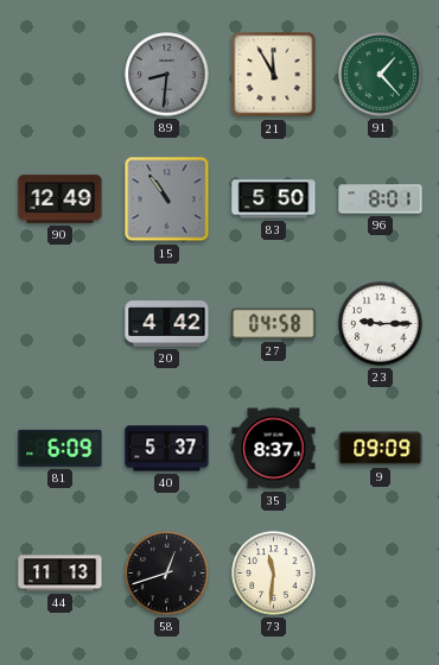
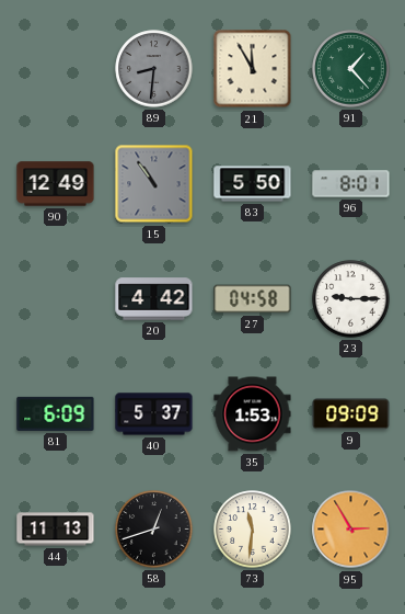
35: 8:37 -> 1:53 (253, 414)
95: none -> 2:55 (351, 530)
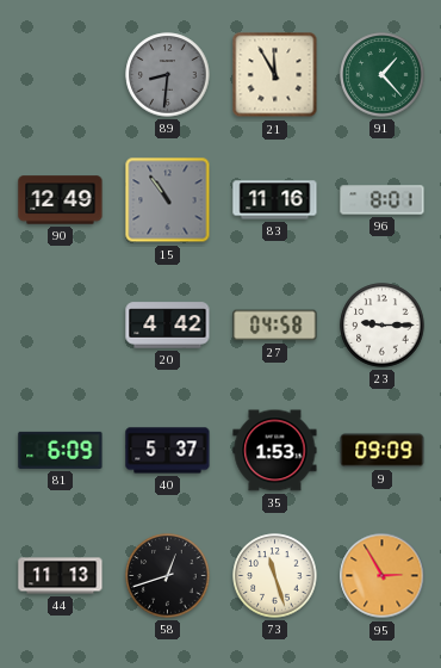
83: 5:50 -> 11:16 (275, 200)
73: 11:31 -> 11:27 (275, 576)
